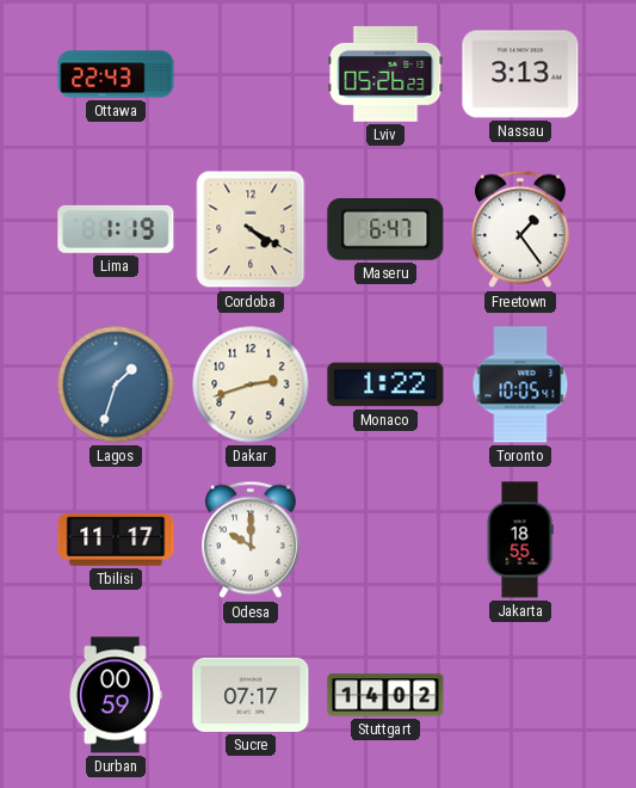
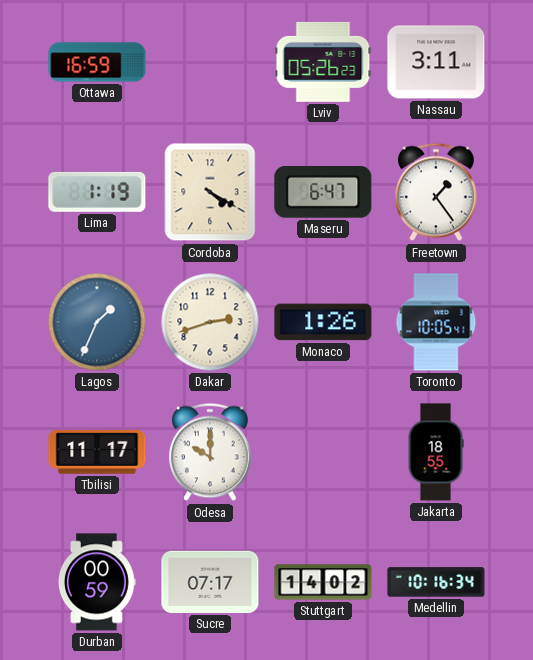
Ottawa: 22:43 -> 16:59 (97, 62)
Nassau: 3:13 -> 3:11 (436, 62)
Lagos: 1:33 -> 1:34 (97, 322)
Monaco: 1:22 -> 1:26 (323, 322)
Medellin: none -> 10:16 (436, 582)
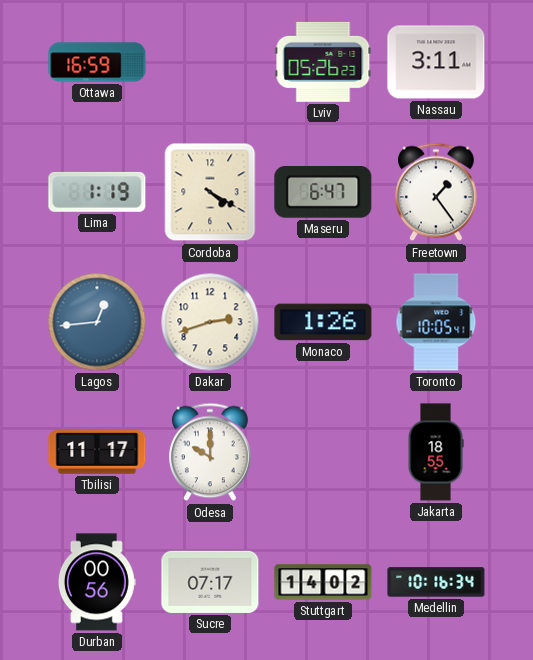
Lagos: 1:34 -> 12:44 (97, 322)
Durban: 00:59 -> 00:56 (97, 582)
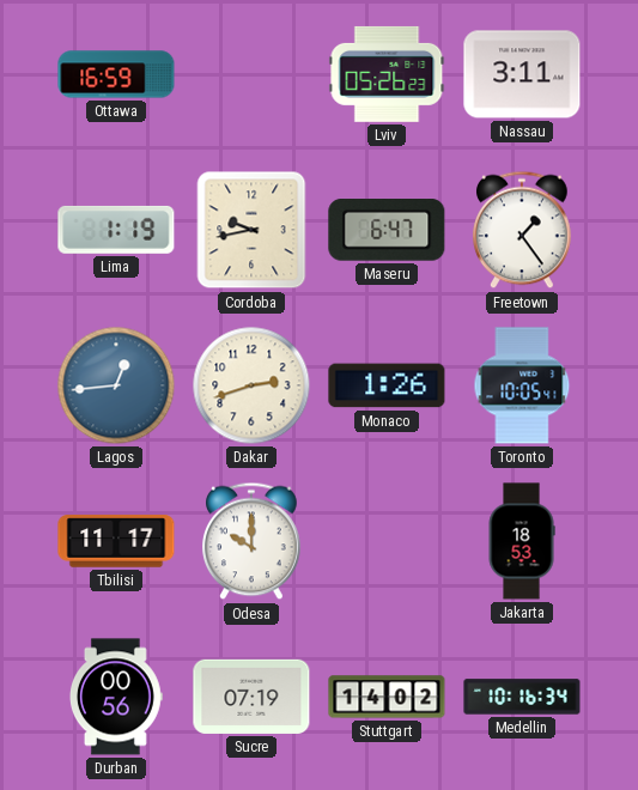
Cordoba: 4:20 -> 9:43 (251, 230)
Jakarta: 18:55 -> 18:53 (522, 541)
Sucre: 07:17 -> 07:19 (251, 697)
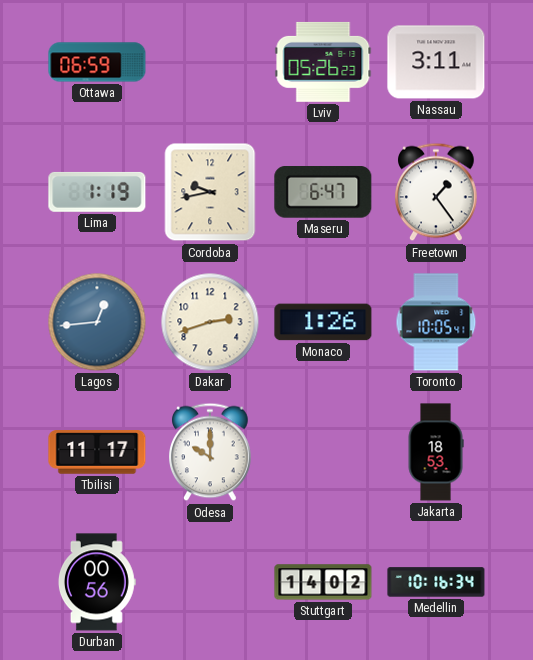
Ottawa: 16:59 -> 06:59 (97, 62)
Sucre: 07:19 -> none (251, 697)
